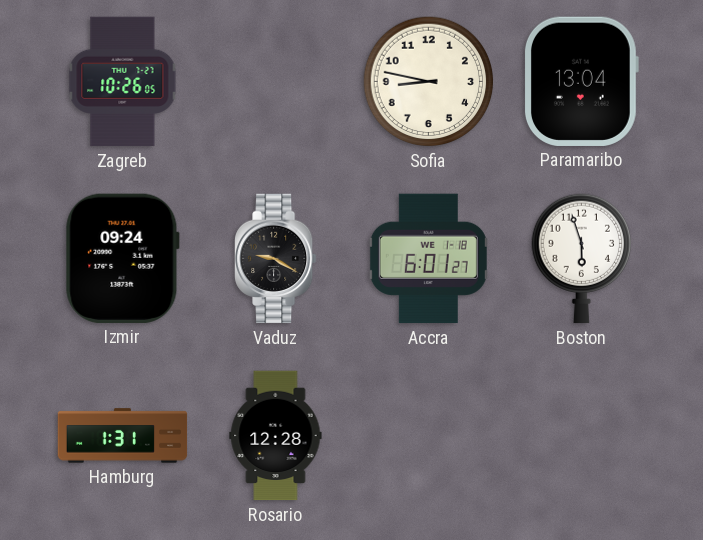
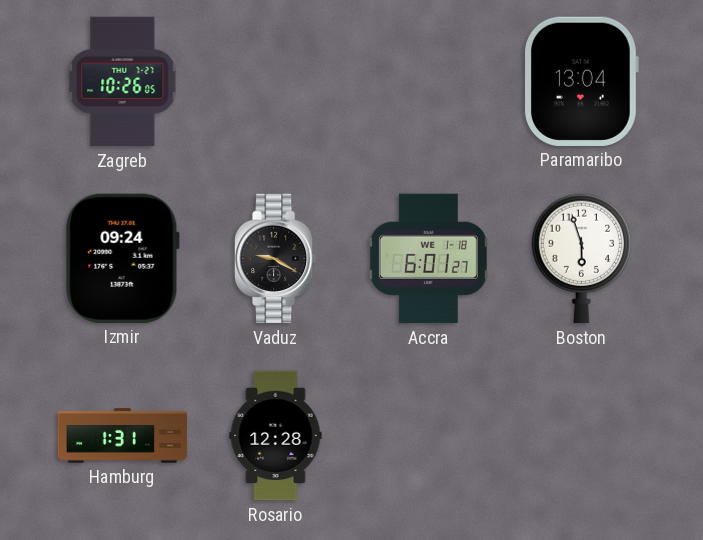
Sofia: 8:47 -> none (429, 82)
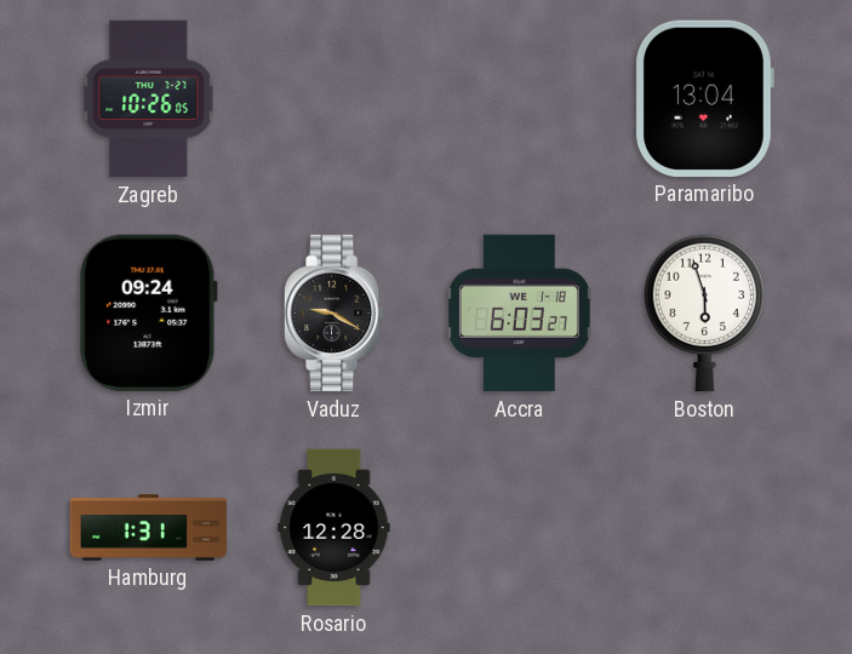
Accra: 6:01 -> 6:03 (519, 314)
